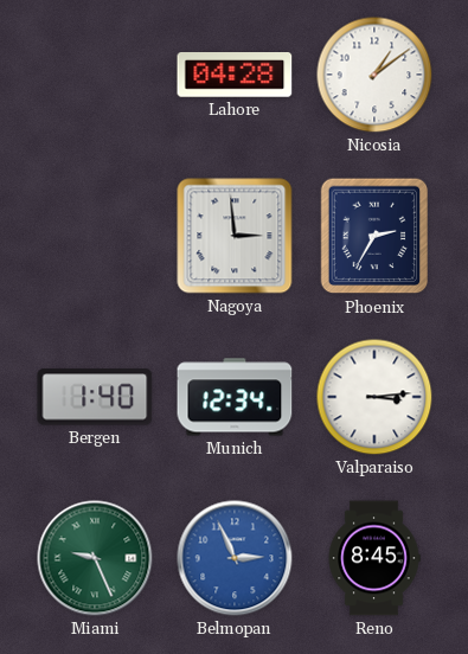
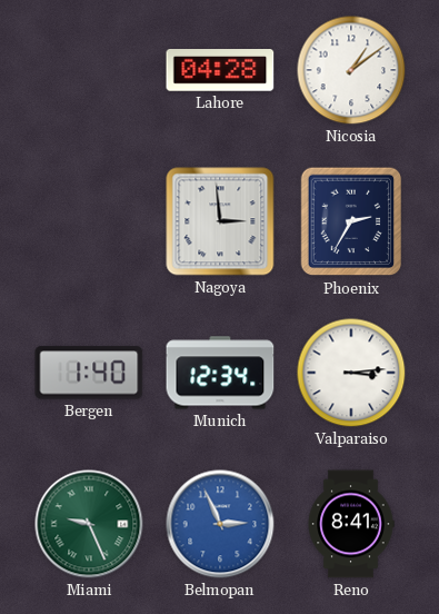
Reno: 8:45 -> 8:41 (351, 524)
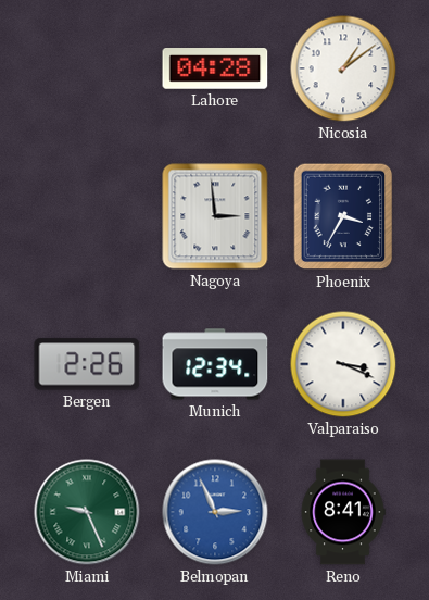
Phoenix: 2:35 -> 3:35 (343, 216)
Bergen: 1:40 -> 2:26 (87, 364)
Valparaiso: 3:14 -> 3:19 (343, 364)
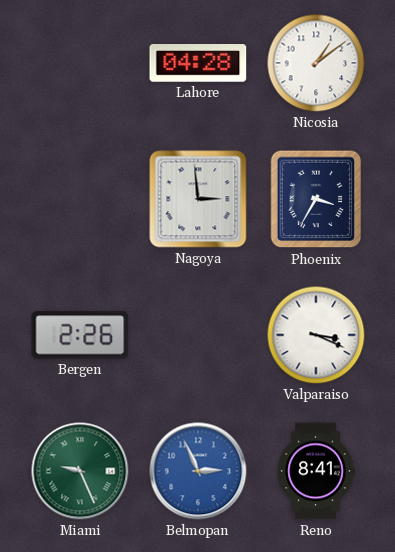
Munich: 12:34 -> none (215, 364)
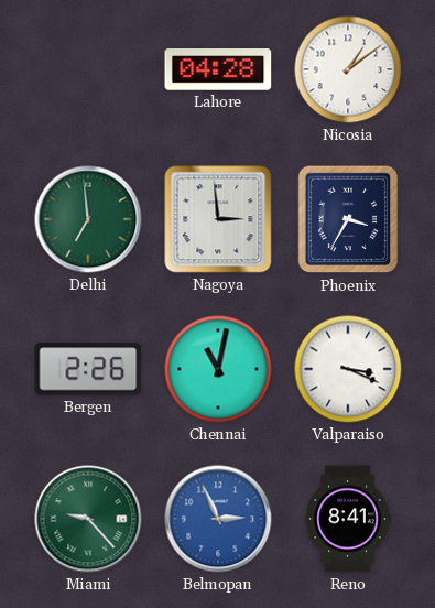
Delhi: none -> 6:59 (88, 219)
Chennai: none -> 11:02 (218, 369)
Miami: 9:26 -> 9:23 (88, 519)
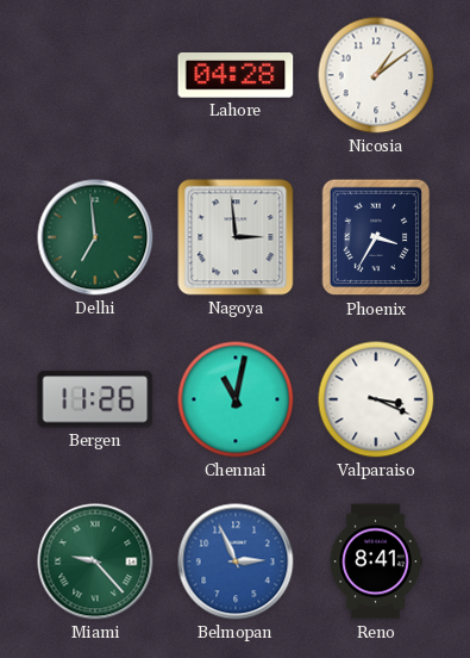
Bergen: 2:26 -> 11:26 (95, 399)
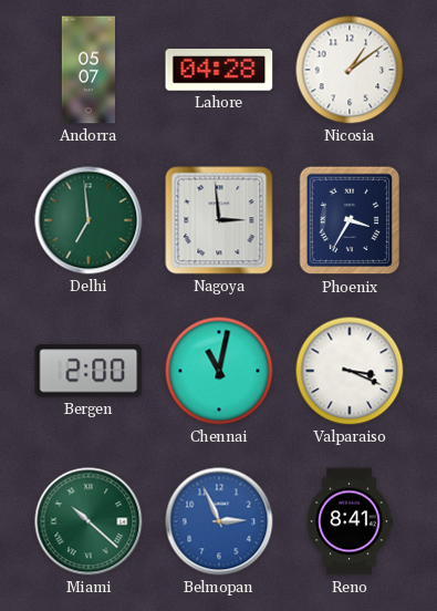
Andorra: none -> 05:07 (87, 70)
Bergen: 11:26 -> 2:00 (89, 371)
Miami: 9:23 -> 10:22 (89, 521)
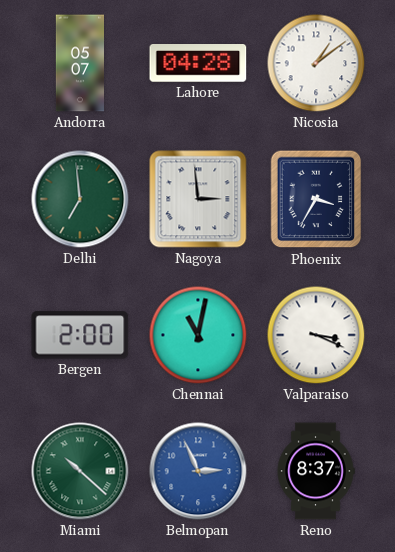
Reno: 8:41 -> 8:37 (316, 471)
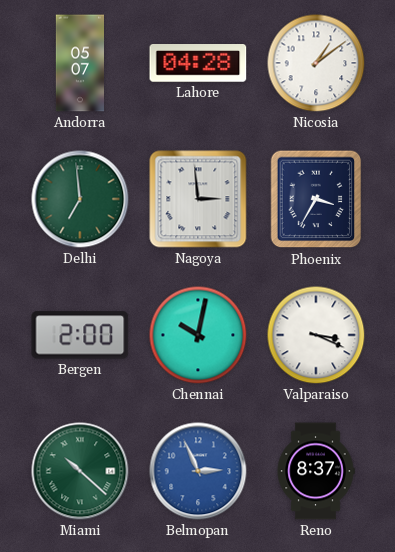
Chennai: 11:02 -> 10:02 (198, 335)
